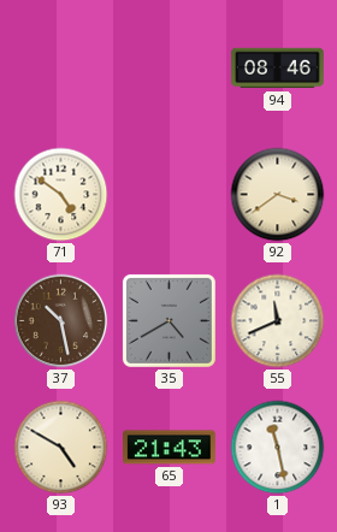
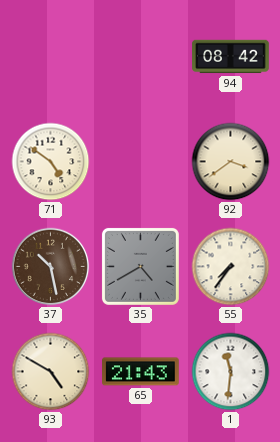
94: 08:46 -> 08:42 (231, 57)
55: 11:41 -> 7:36 (231, 267)
1: 11:28 -> 11:31 (231, 372)
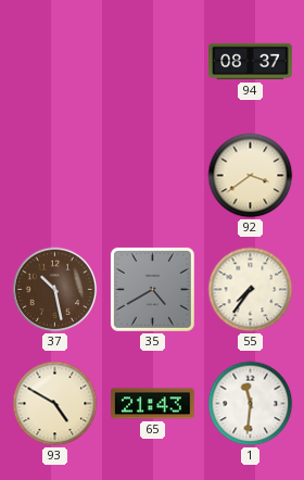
94: 08:42 -> 08:37 (251, 62)
71: 4:51 -> none (51, 162)
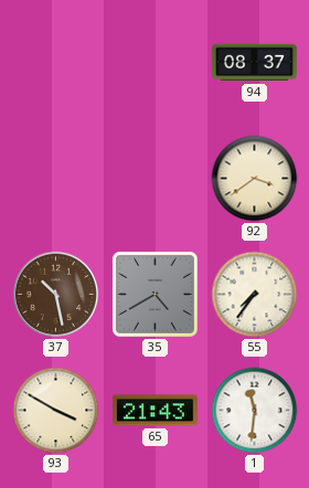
93: 4:50 -> 3:50 (56, 411)
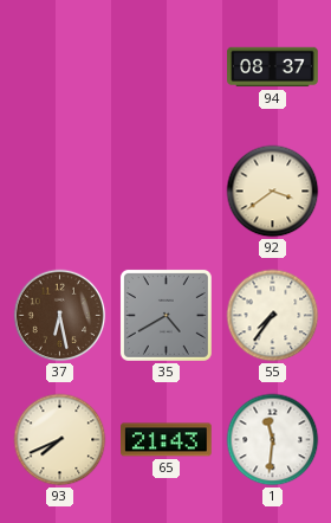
37: 10:28 -> 6:28 (60, 316)
93: 3:50 -> 7:41 (60, 440)
